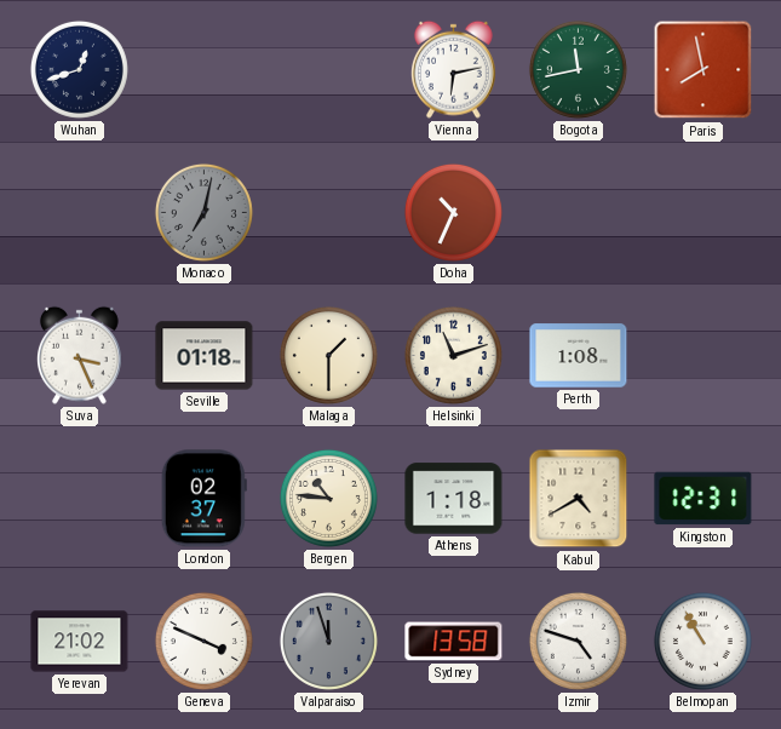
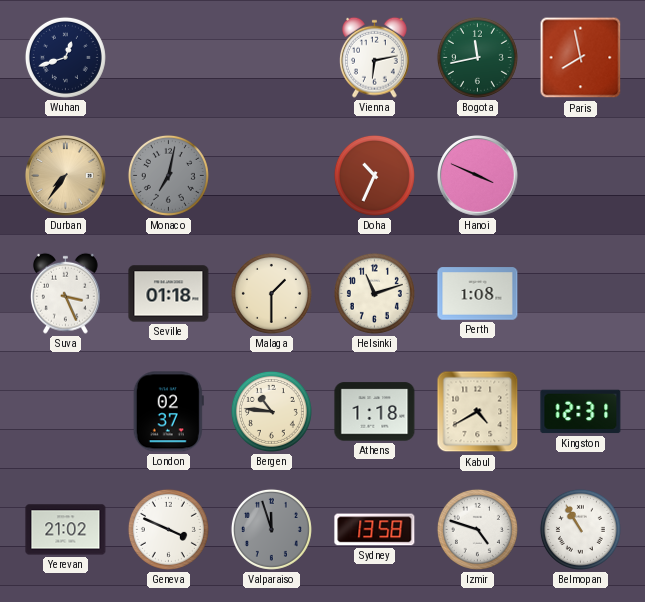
Durban: none -> 7:36 (66, 176)
Hanoi: none -> 3:49 (478, 176)
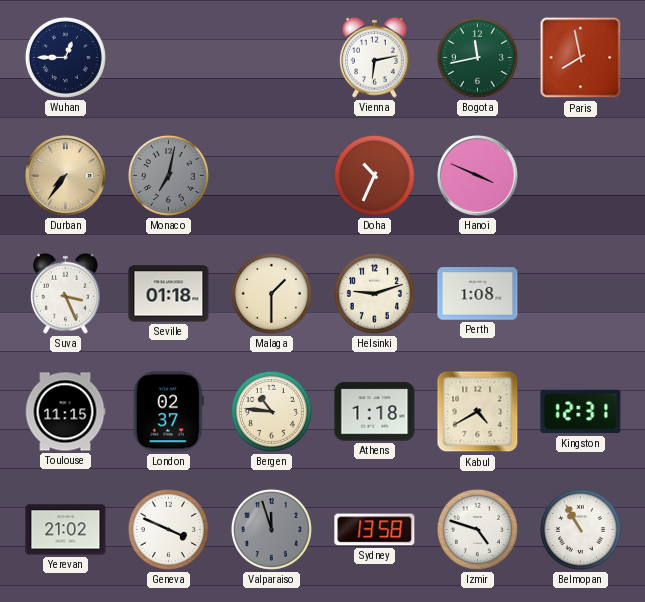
Wuhan: 12:42 -> 12:45 (65, 57)
Helsinki: 11:12 -> 9:12 (374, 293)
Toulouse: none -> 11:15 (65, 412)
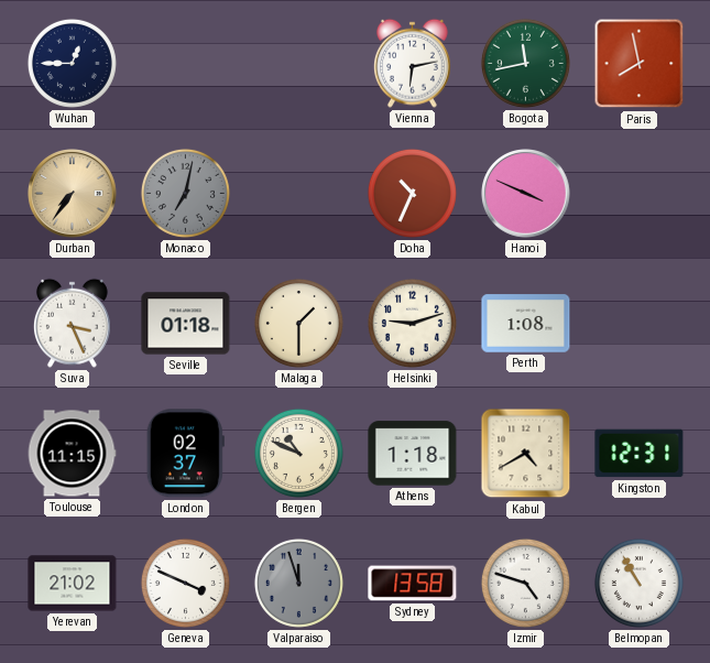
Bergen: 10:46 -> 10:49 (298, 453)
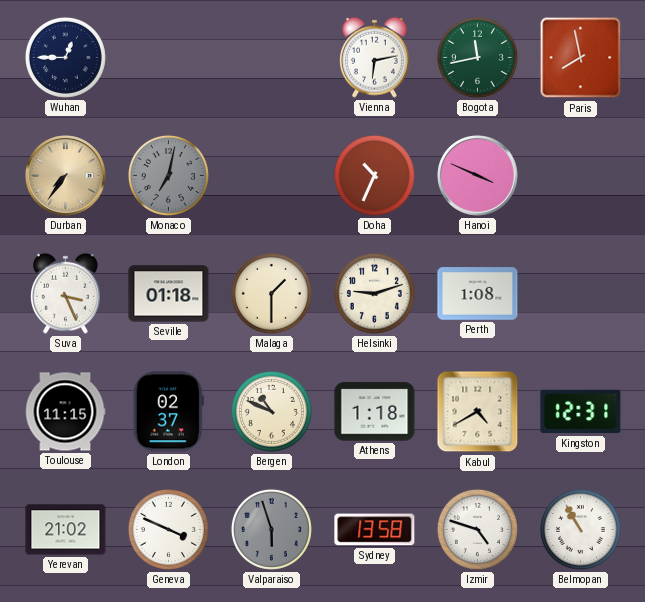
Valparaiso: 11:57 -> 5:57 (271, 529)
